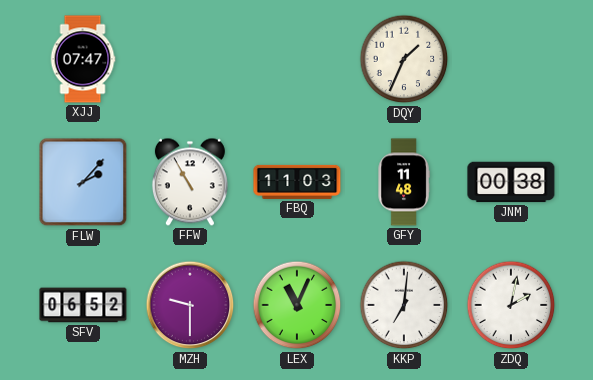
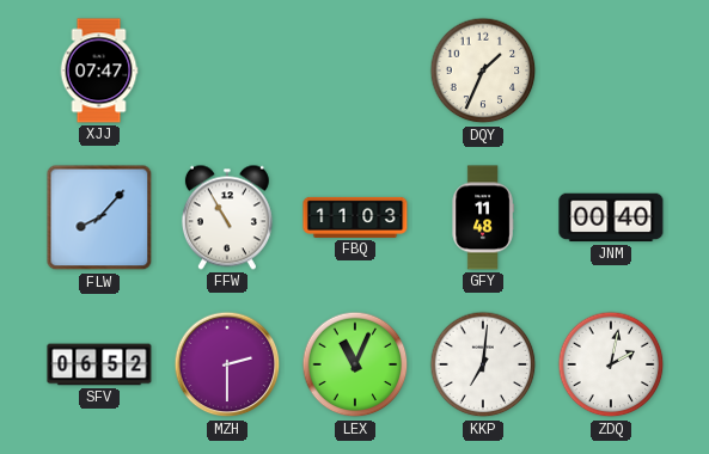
FLW: 2:07 -> 8:07 (99, 217)
JNM: 00:38 -> 00:40 (611, 217)
MZH: 9:30 -> 2:30 (227, 364)
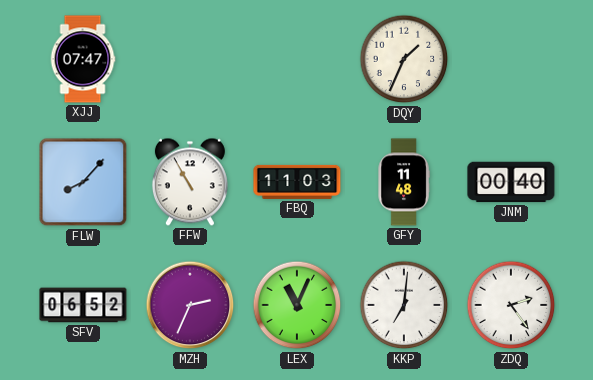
MZH: 2:30 -> 2:34 (190, 305)
ZDQ: 2:02 -> 2:24 (511, 305)
